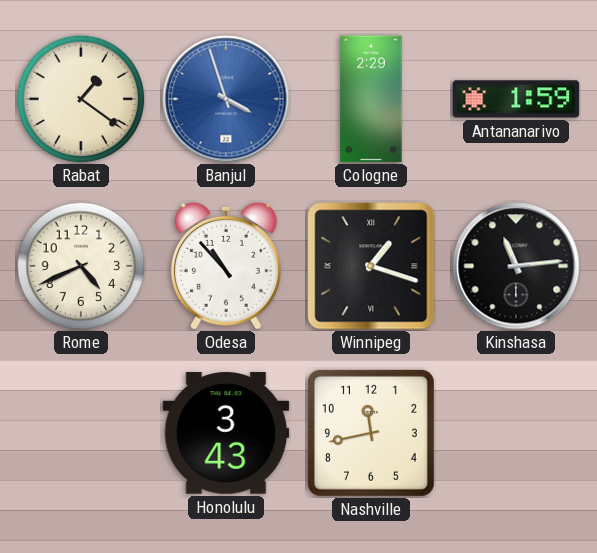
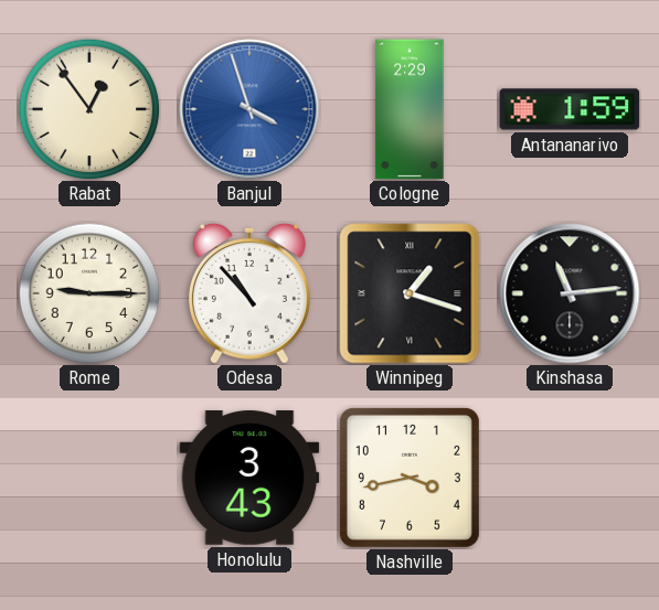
Rabat: 1:21 -> 12:54 (89, 109)
Rome: 4:41 -> 9:15 (89, 293)
Nashville: 11:43 -> 3:43 (410, 478)
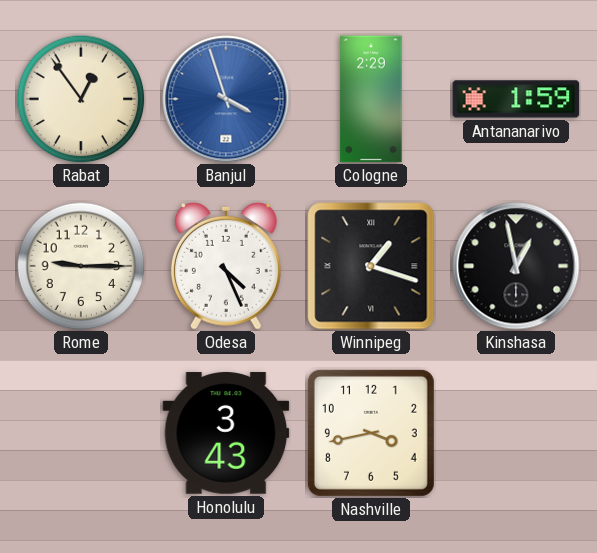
Odesa: 10:53 -> 4:26 (226, 266)
Kinshasa: 11:14 -> 12:58 (516, 266)
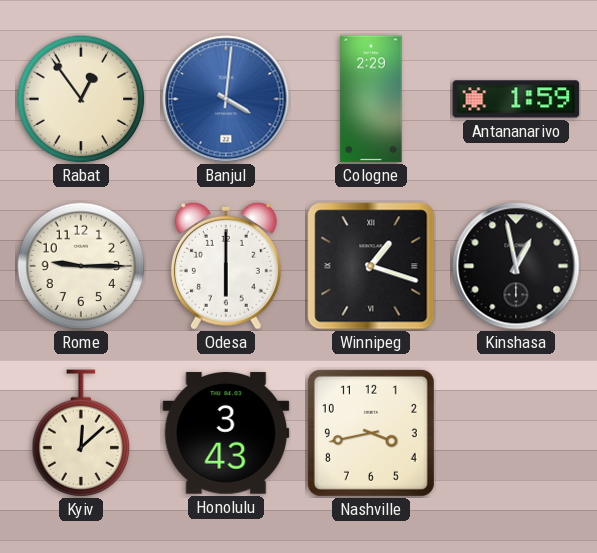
Banjul: 3:57 -> 4:01 (226, 99)
Odesa: 4:26 -> 6:00 (226, 266)
Kyiv: none -> 12:08 (81, 433)
